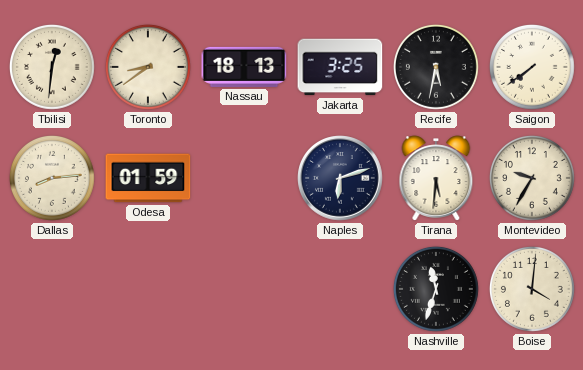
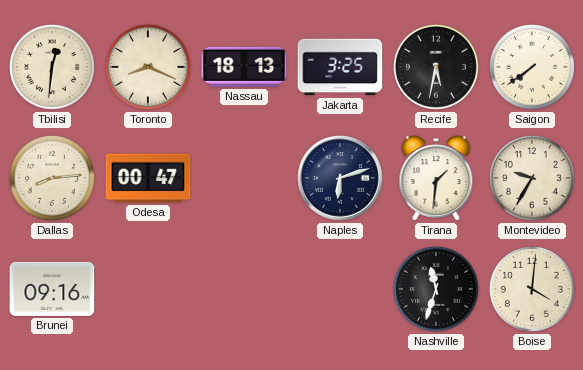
Toronto: 8:39 -> 8:19 (148, 67)
Odesa: 01:59 -> 00:47 (148, 178)
Tirana: 5:31 -> 1:31 (436, 178)
Brunei: none -> 09:16 (52, 289)
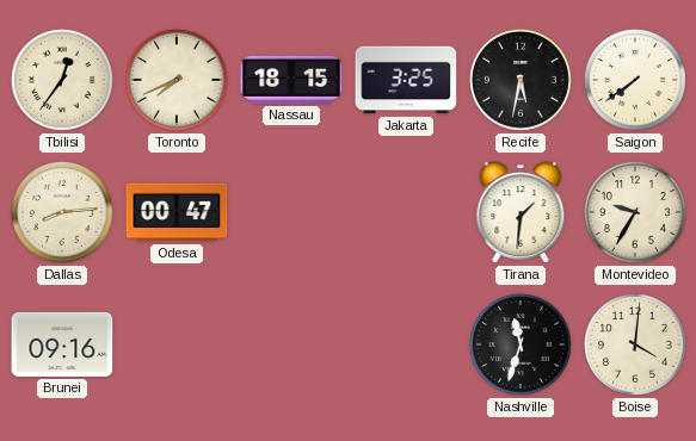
Tbilisi: 12:31 -> 12:36 (62, 80)
Toronto: 8:19 -> 7:41 (177, 80)
Nassau: 18:13 -> 18:15 (291, 80)
Naples: 6:12 -> none (340, 178)
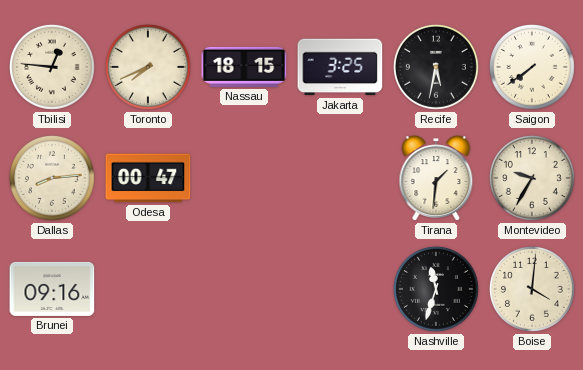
Tbilisi: 12:36 -> 12:46 (52, 67)
